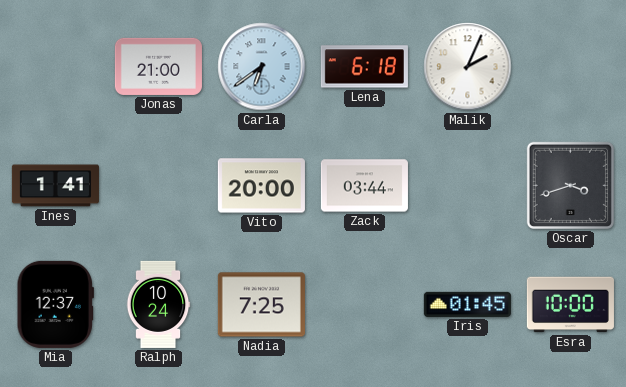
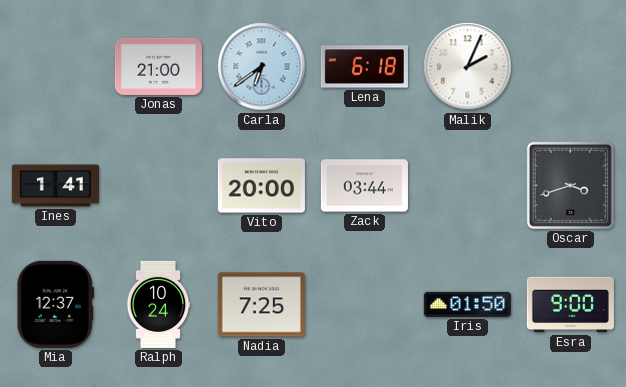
Iris: 01:45 -> 01:50 (467, 304)
Esra: 10:00 -> 9:00 (570, 305)
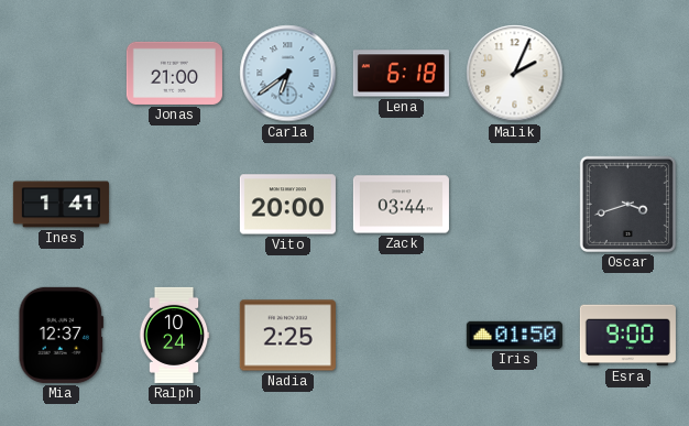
Nadia: 7:25 -> 2:25 (287, 336)
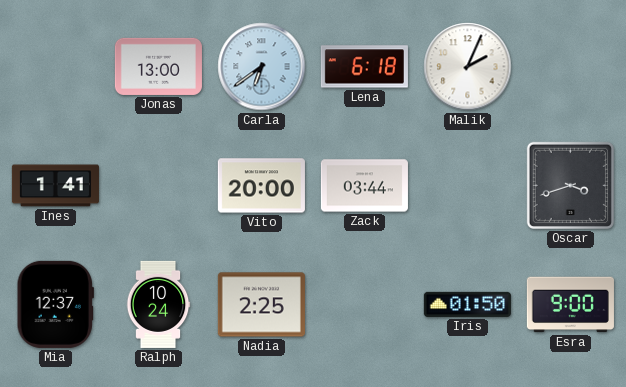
Jonas: 21:00 -> 13:00 (158, 66)
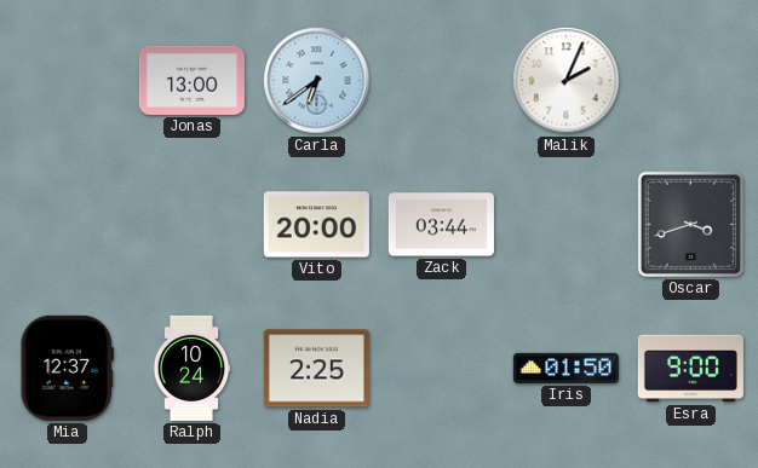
Lena: 6:18 -> none (364, 67)
Ines: 1:41 -> none (55, 186)
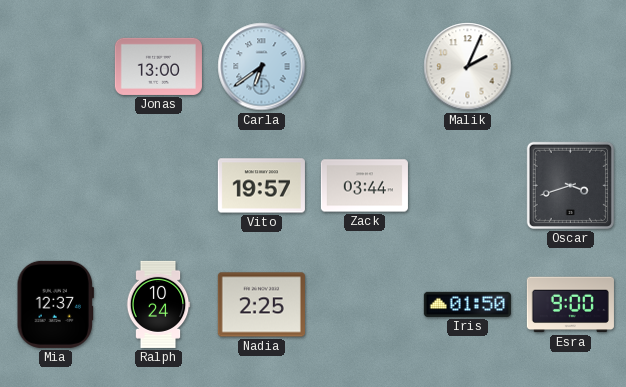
Vito: 20:00 -> 19:57 (261, 186)
